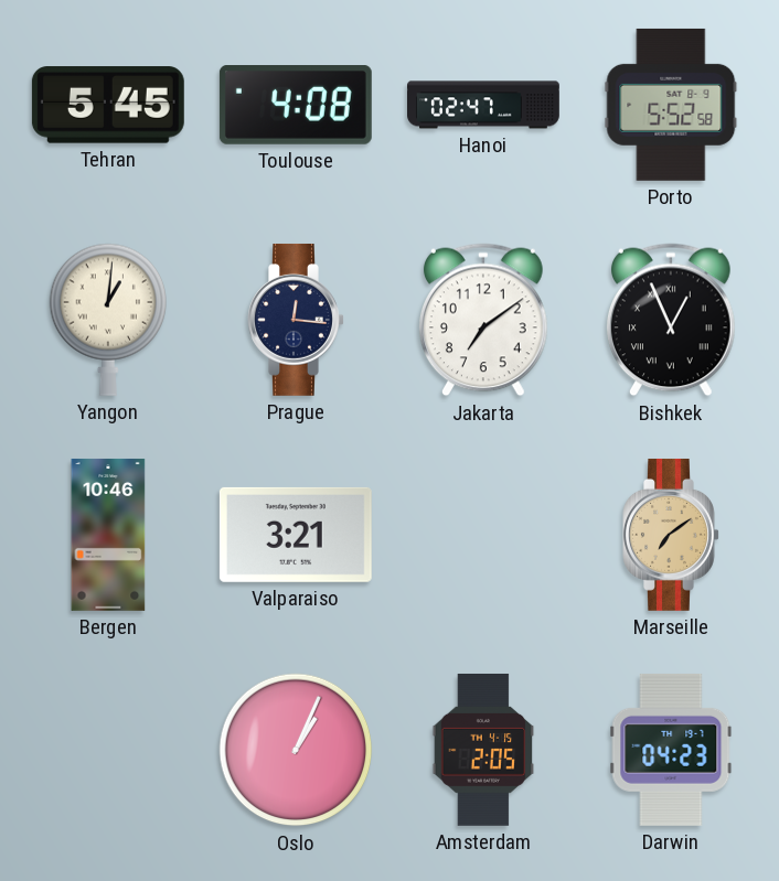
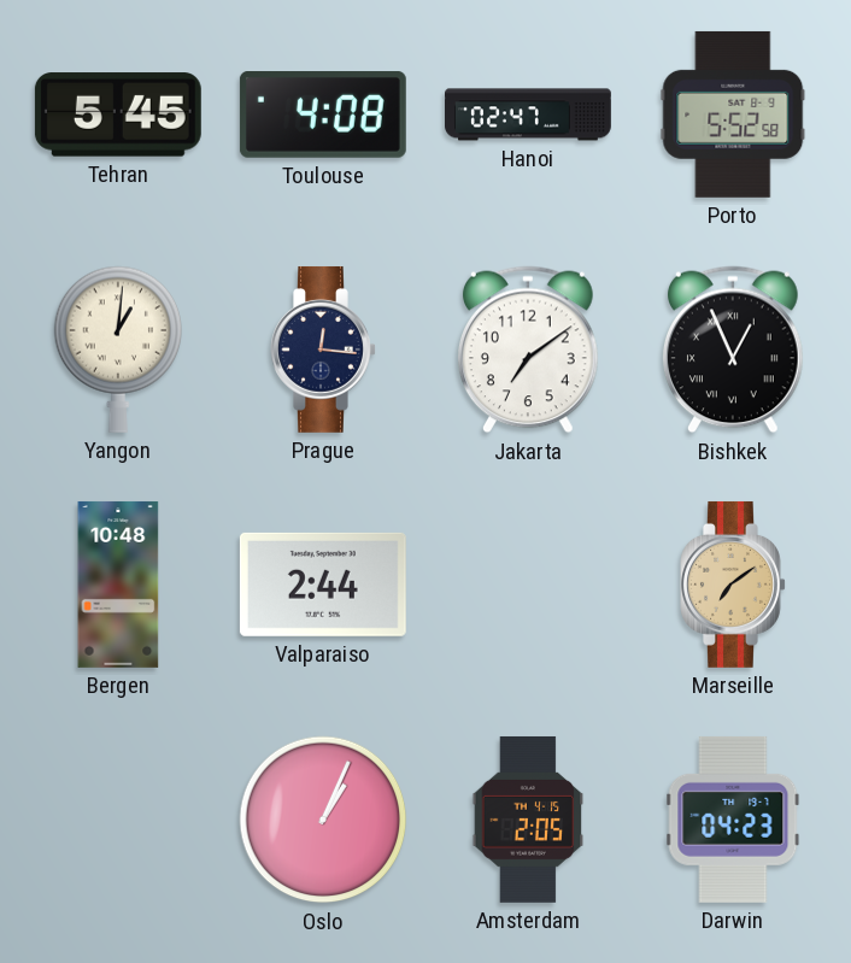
Bergen: 10:46 -> 10:48 (118, 585)
Valparaiso: 3:21 -> 2:44 (323, 585)
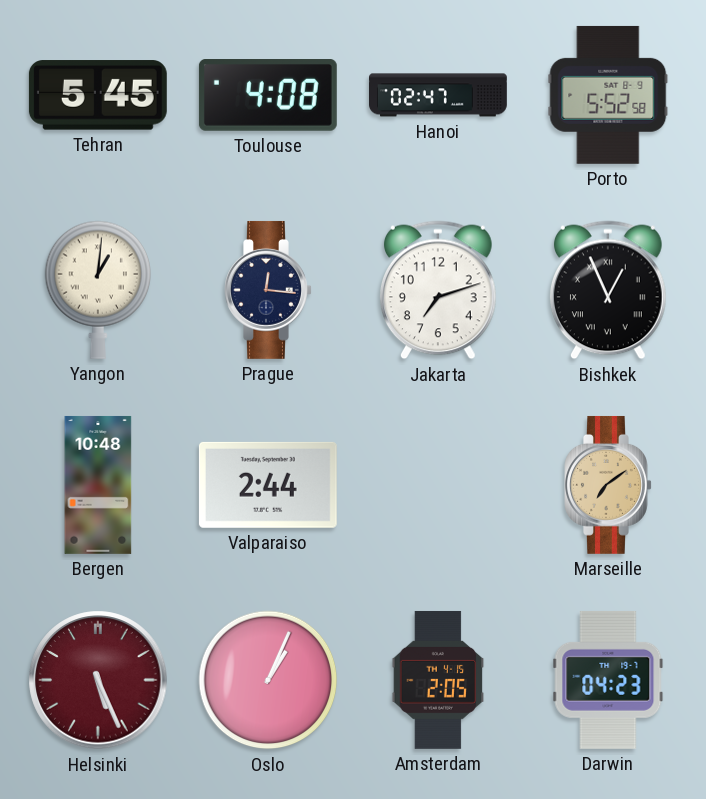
Jakarta: 7:09 -> 7:12 (438, 290)
Helsinki: none -> 5:26 (98, 680)
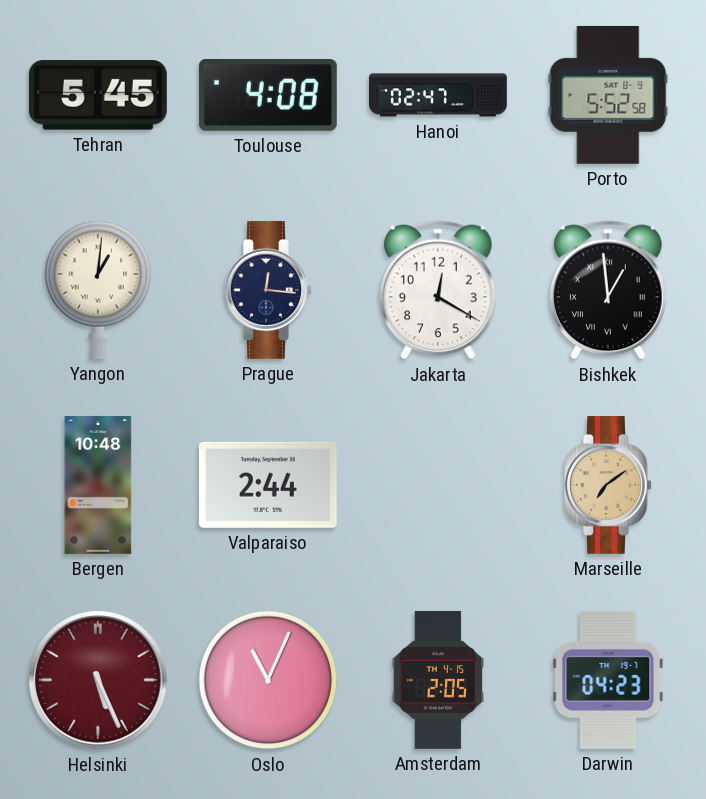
Jakarta: 7:12 -> 12:20 (438, 290)
Bishkek: 12:56 -> 12:59 (608, 290)
Oslo: 1:04 -> 11:04 (268, 680)
